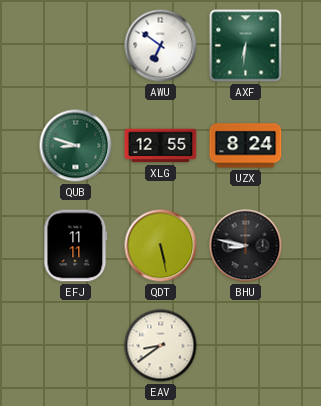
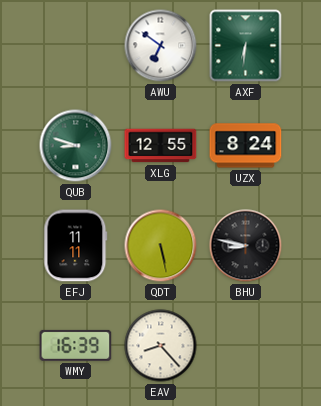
WMY: none -> 16:39 (76, 345)
EAV: 8:39 -> 8:23 (161, 346)
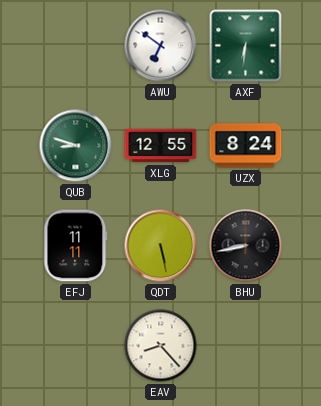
BHU: 8:47 -> 8:43 (246, 246)
WMY: 16:39 -> none (76, 345)
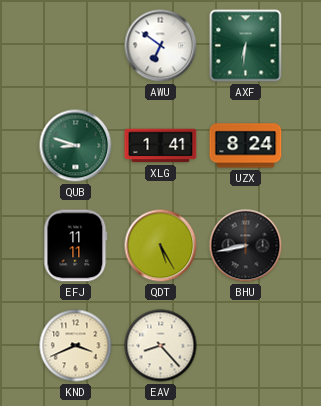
XLG: 12:55 -> 1:41 (161, 146)
QDT: 5:28 -> 5:25 (161, 246)
KND: none -> 3:41 (76, 346)
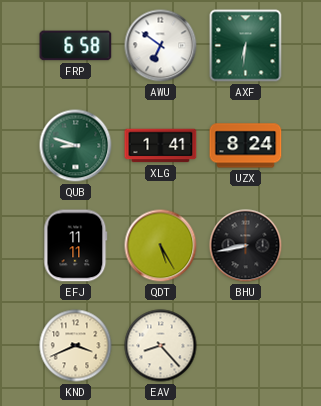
FRP: none -> 6:58 (76, 46)
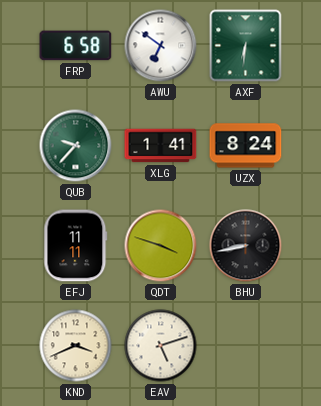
QUB: 8:48 -> 9:37 (76, 146)
QDT: 5:25 -> 3:48 (161, 246)
EAV: 8:23 -> 5:12 (161, 346)
